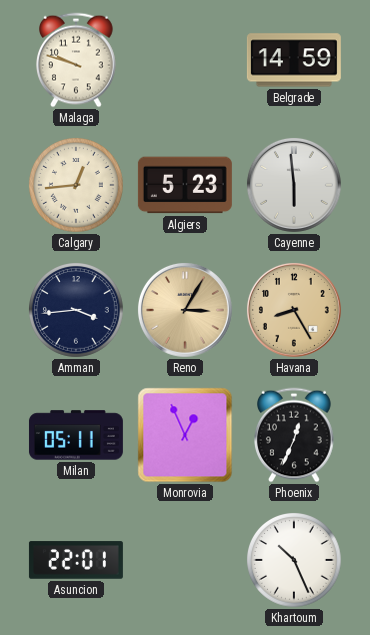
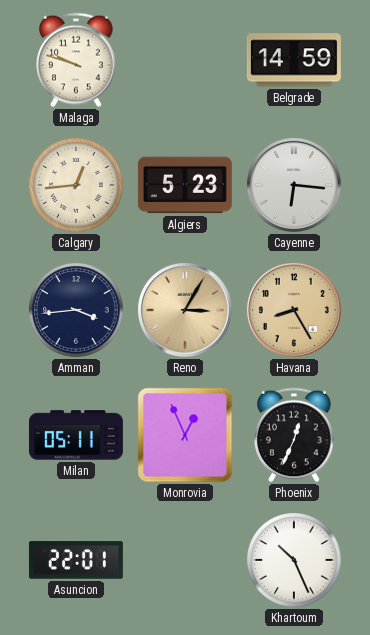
Cayenne: 5:59 -> 6:16 (294, 185)
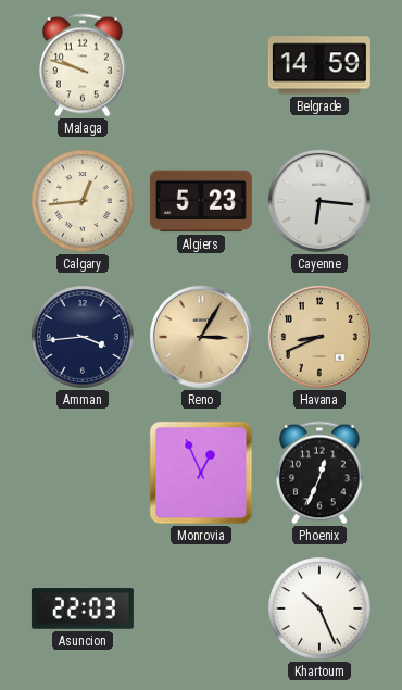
Havana: 8:25 -> 8:41 (319, 337)
Milan: 05:11 -> none (76, 435)
Asuncion: 22:01 -> 22:03 (83, 609)
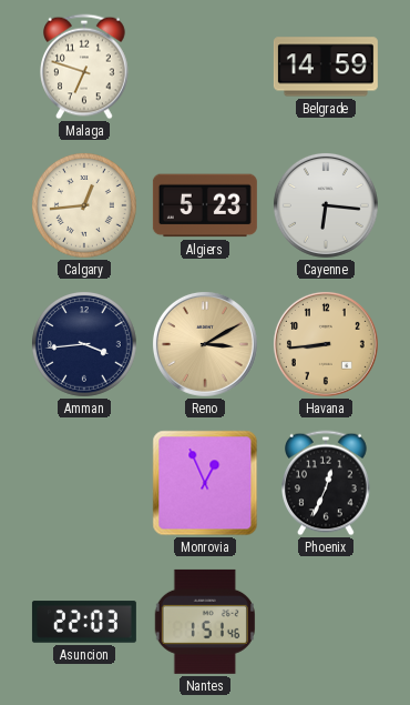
Malaga: 9:48 -> 6:48 (85, 67)
Reno: 3:05 -> 3:10 (205, 344)
Havana: 8:41 -> 8:44 (326, 344)
Nantes: none -> 1:51 (205, 622)
Khartoum: 10:26 -> none (321, 610)
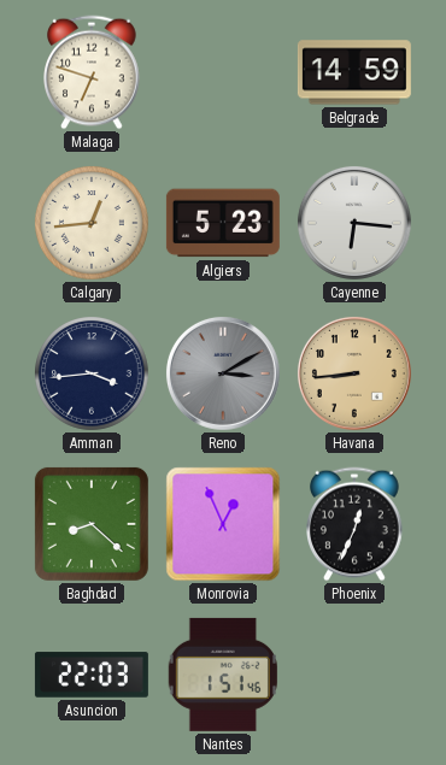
Reno dial: champagne -> grey (223, 373)
Baghdad: none -> 8:22 (92, 524)
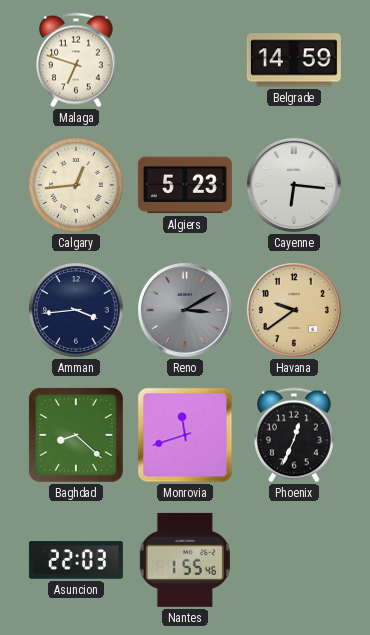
Havana: 8:44 -> 9:39 (294, 310)
Monrovia: 12:56 -> 11:42 (185, 435)
Nantes: 1:51 -> 1:55 (185, 560)
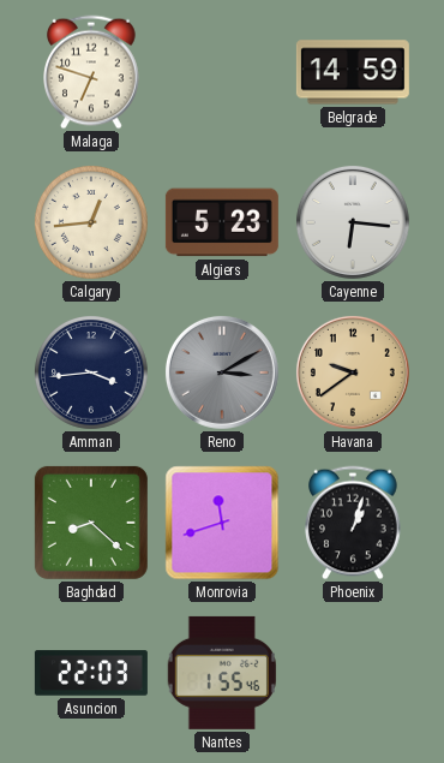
Phoenix: 12:34 -> 1:03 (354, 523)
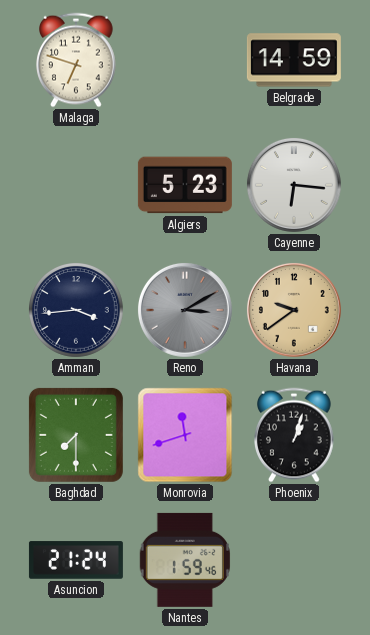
Calgary: 12:44 -> none (92, 223)
Baghdad: 8:22 -> 7:30 (76, 435)
Asuncion: 22:03 -> 21:24 (76, 560)
Nantes: 1:55 -> 1:59 (185, 560)
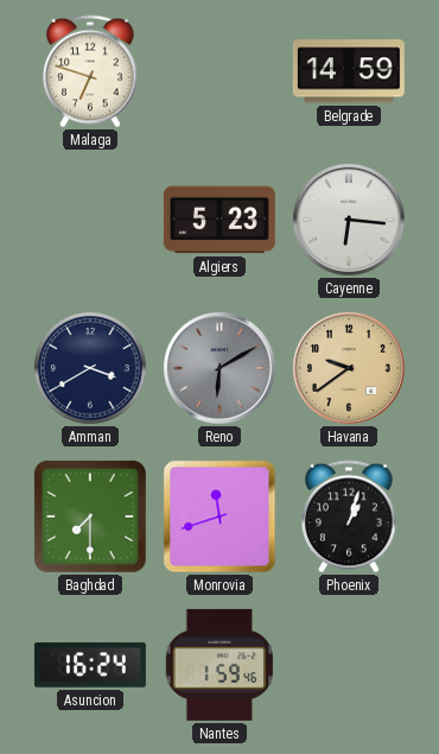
Amman: 3:44 -> 3:40 (91, 369)
Reno: 3:10 -> 6:10 (220, 368)
Asuncion: 21:24 -> 16:24 (90, 665)
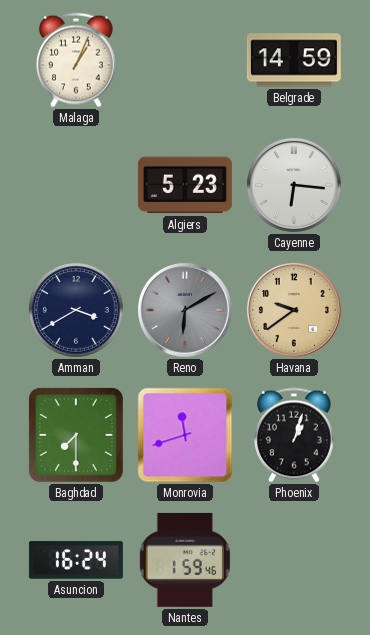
Malaga: 6:48 -> 1:04 (77, 60)
